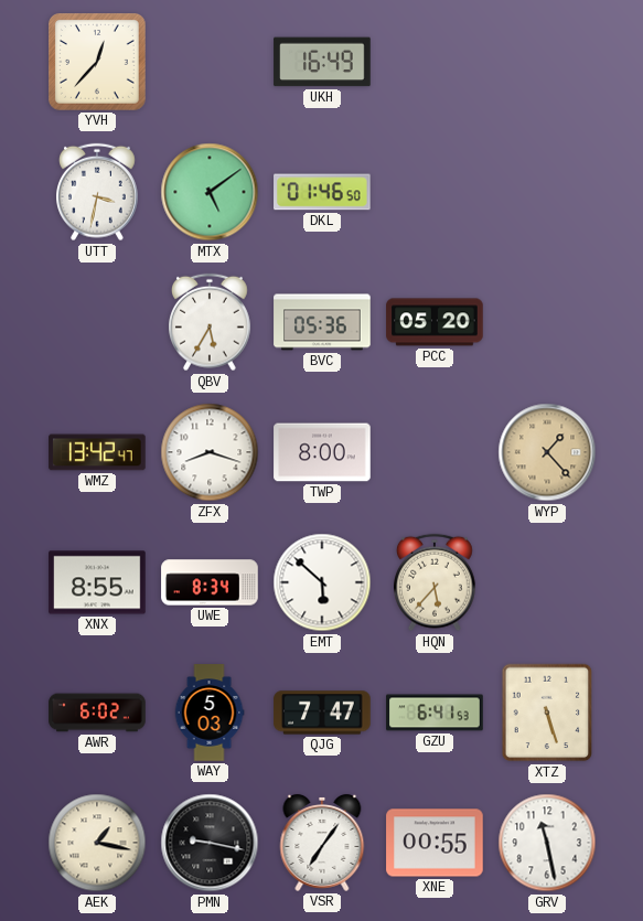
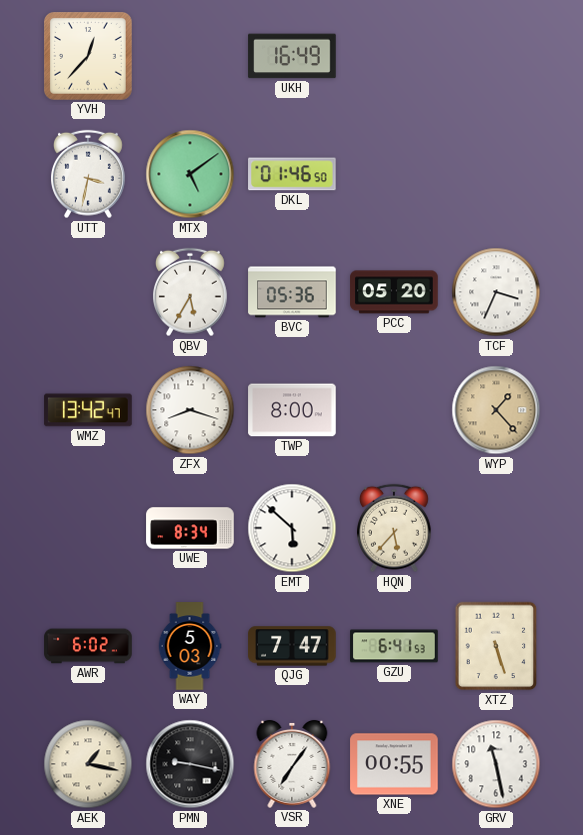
TCF: none -> 3:34 (496, 292)
XNX: 8:55 -> none (97, 582)
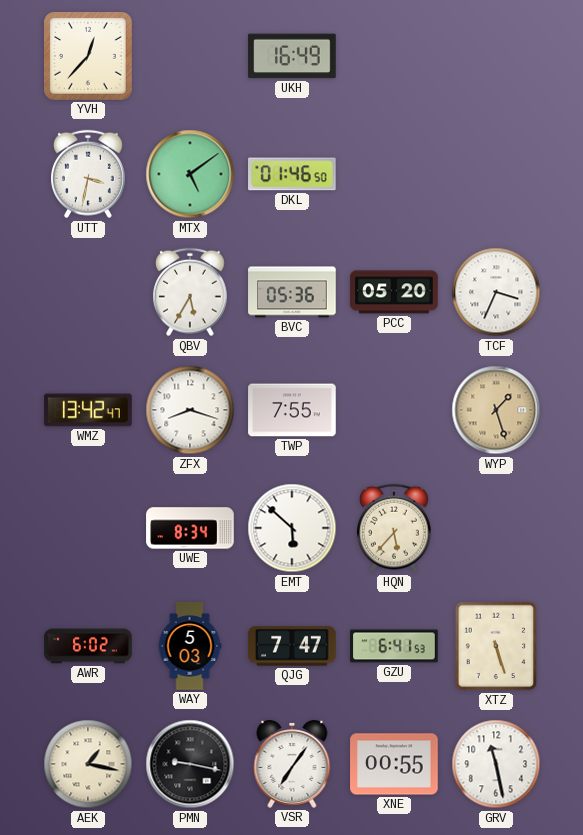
TWP: 8:00 -> 7:55 (292, 410)
WYP: 1:23 -> 1:27 (496, 410)
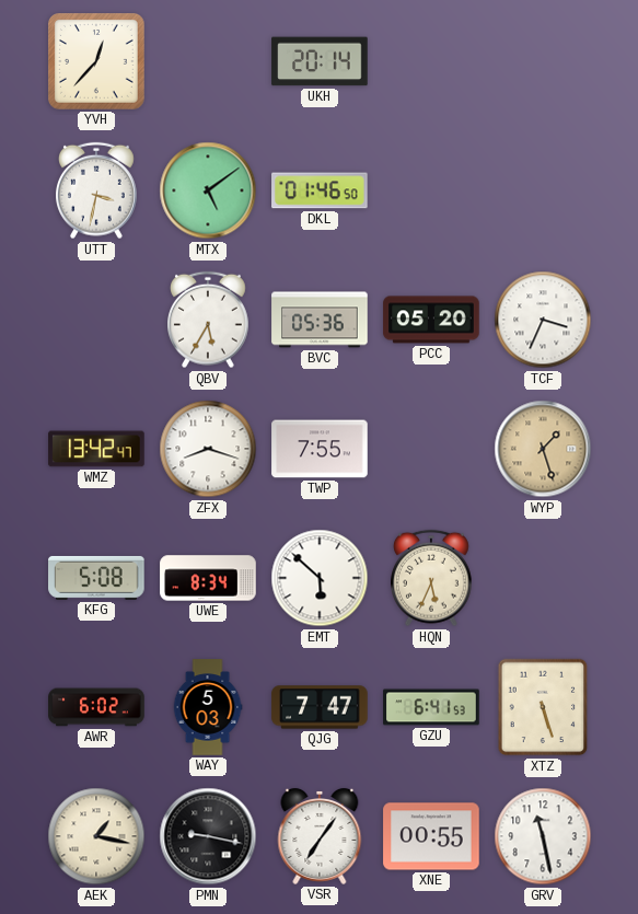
UKH: 16:49 -> 20:14 (320, 61)
KFG: none -> 5:08 (96, 578)
HQN: 5:37 -> 5:34 (432, 578)
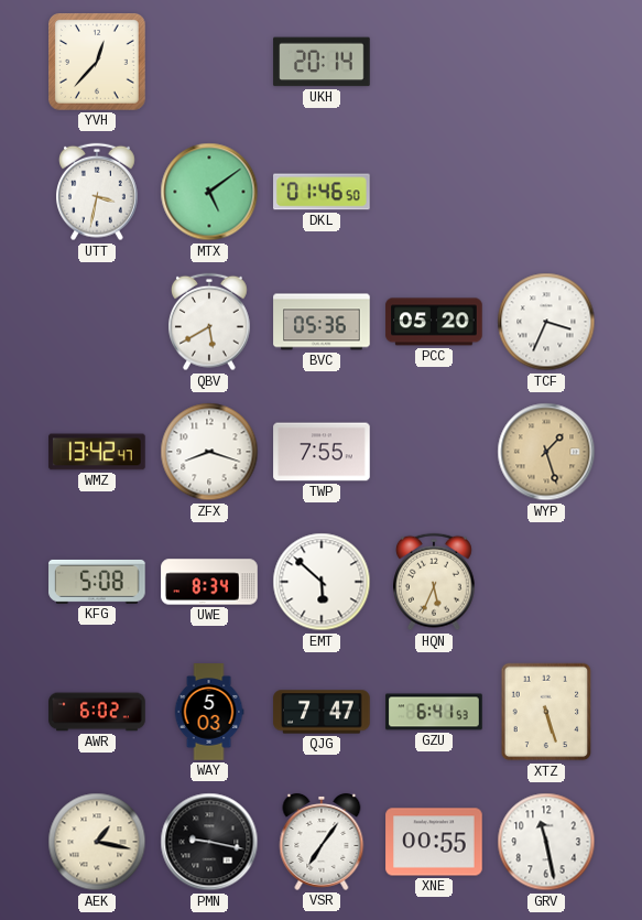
QBV: 5:35 -> 5:40 (210, 322)
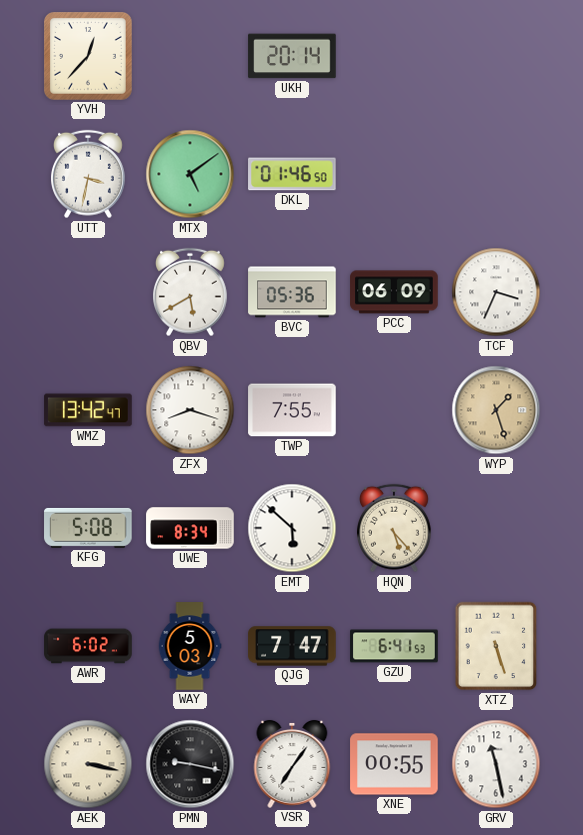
PCC: 05:20 -> 06:09 (394, 292)
HQN: 5:34 -> 5:23 (395, 528)
AEK: 1:17 -> 3:17 (88, 764)
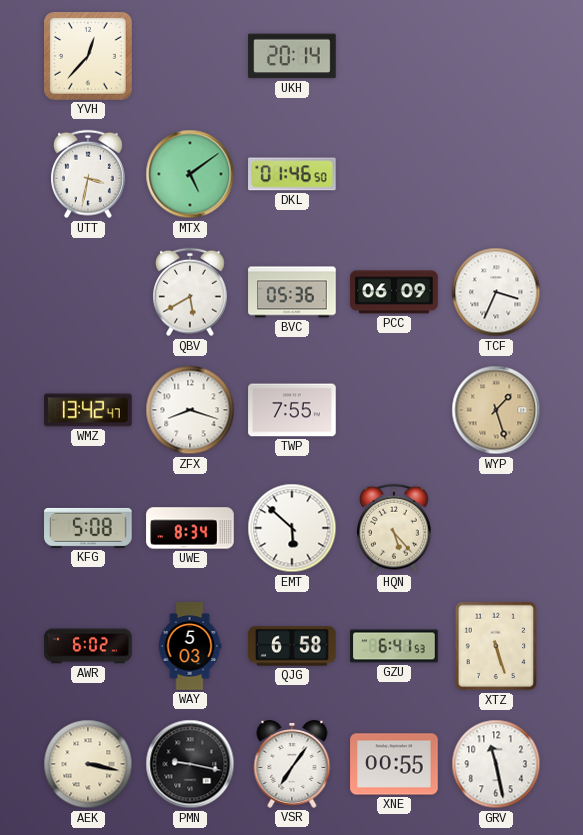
QJG: 7:47 -> 6:58 (292, 646)
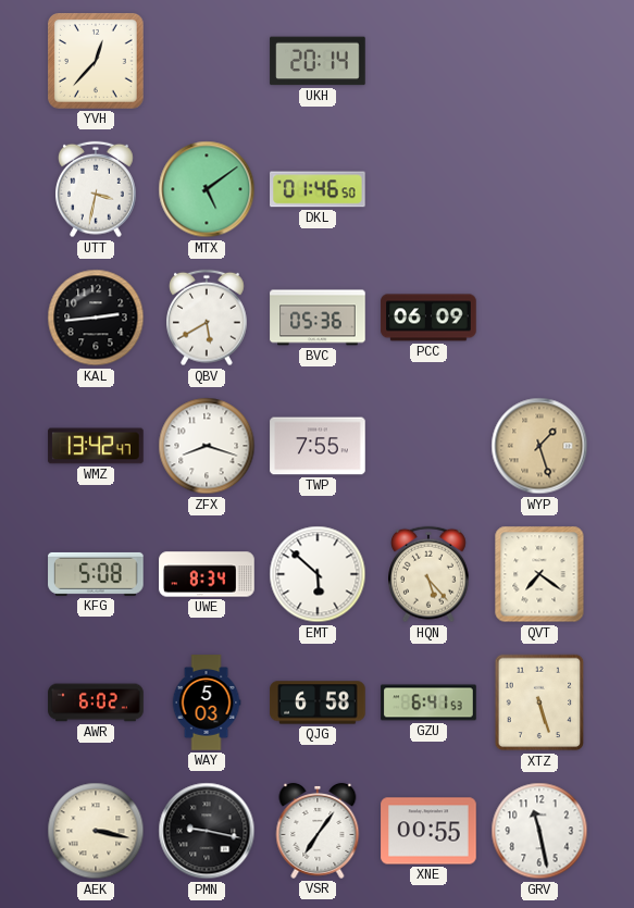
KAL: none -> 2:44 (96, 318)
TCF: 3:34 -> none (496, 292)
QVT: none -> 7:21 (539, 574)
